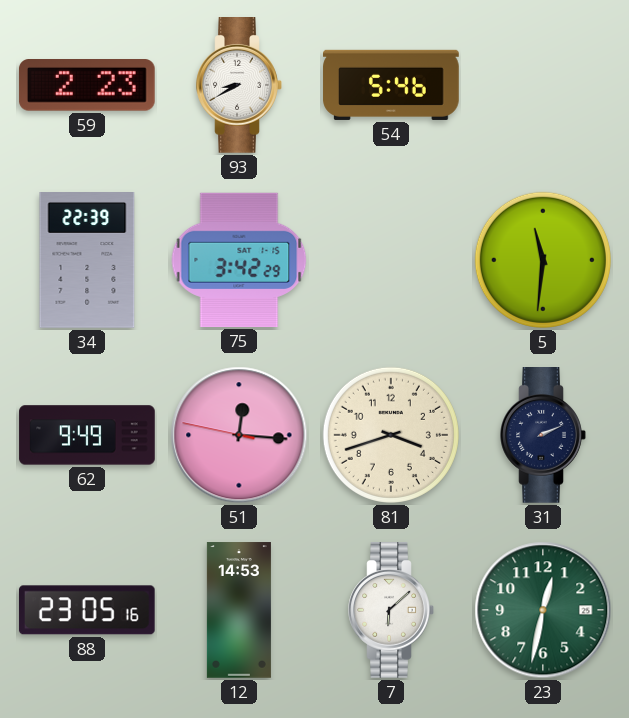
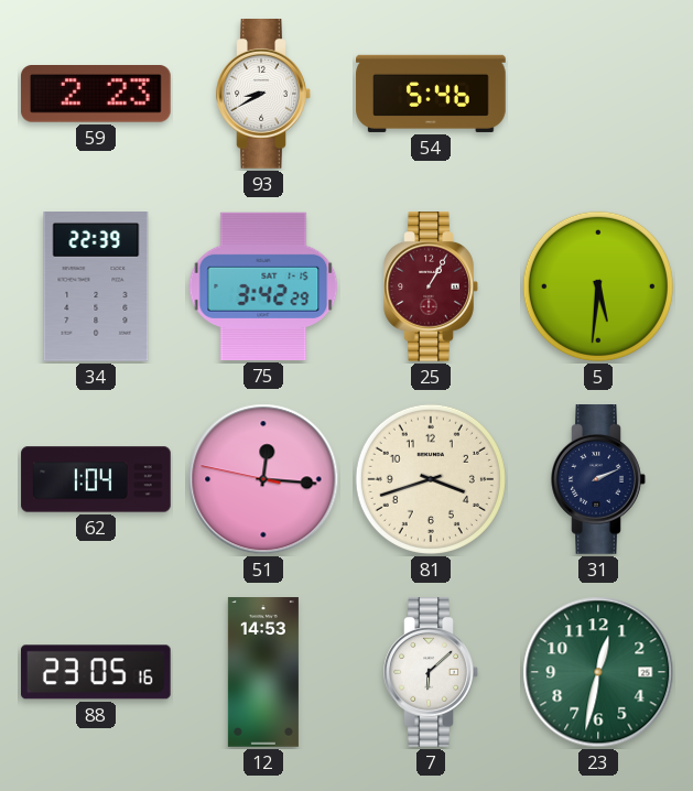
25: none -> 1:05 (431, 288)
5: 11:31 -> 5:31 (598, 286)
62: 9:49 -> 1:04 (96, 479)
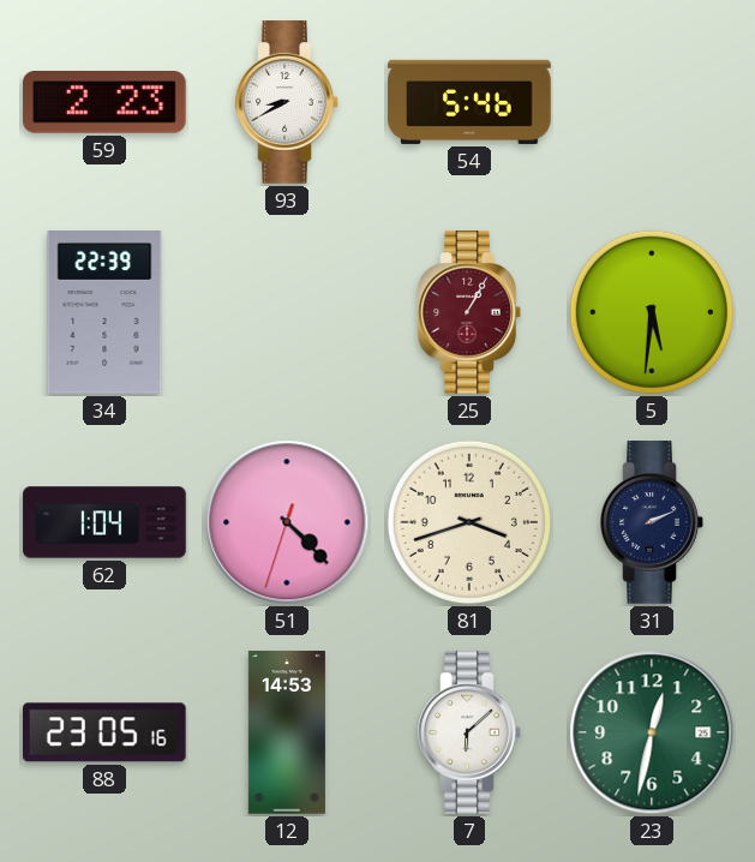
75: 3:42 -> none (263, 286)
51: 12:15 -> 4:22 (287, 522)
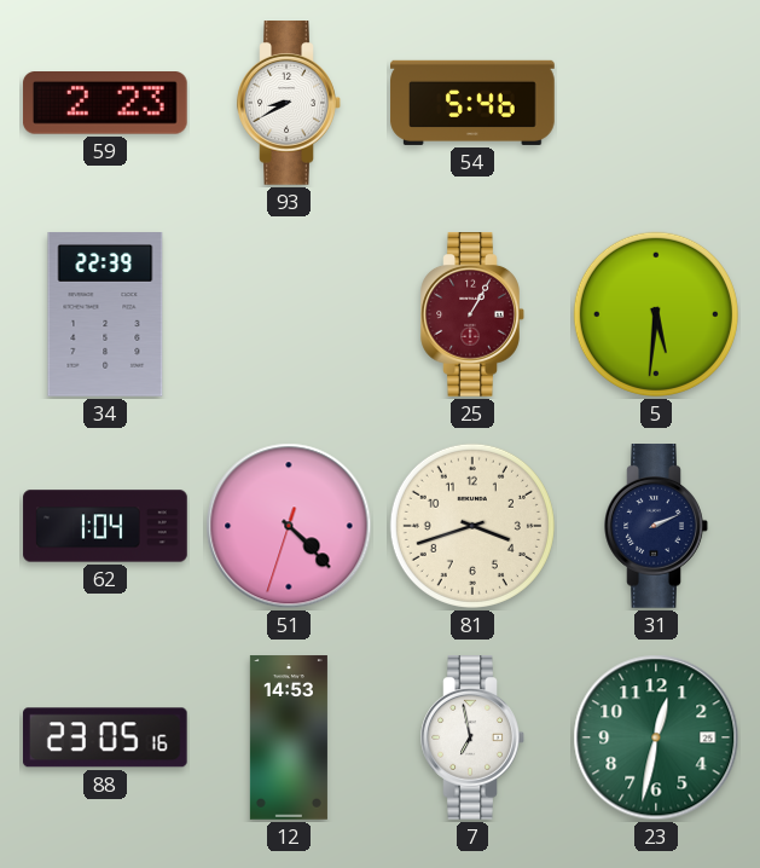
7: 6:08 -> 6:58 (472, 739)
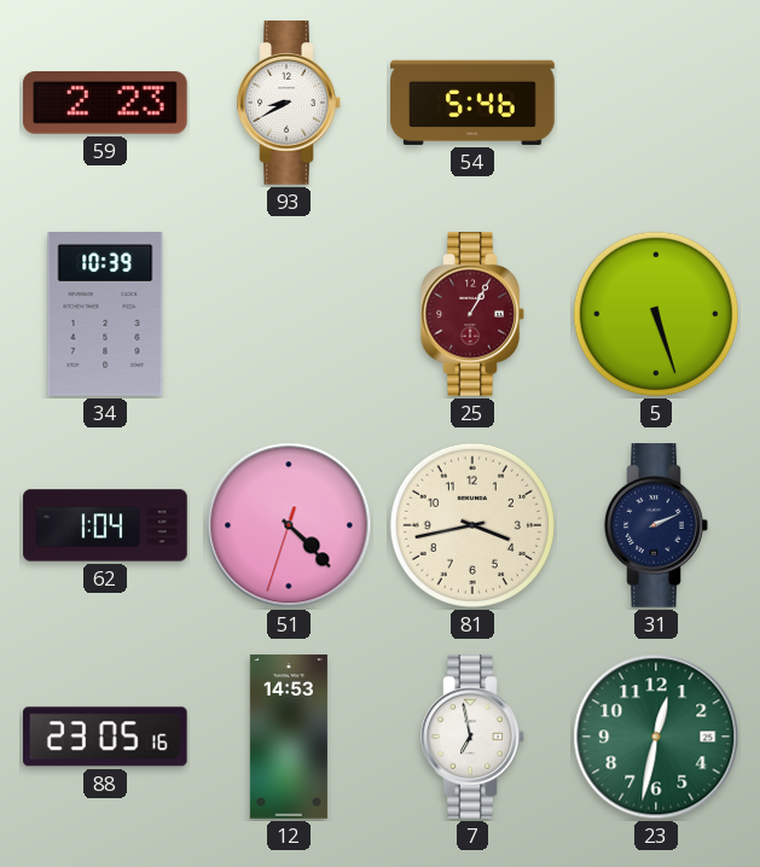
34: 22:39 -> 10:39 (105, 315)
5: 5:31 -> 5:27 (656, 314)
81: 3:42 -> 3:43 (472, 525)
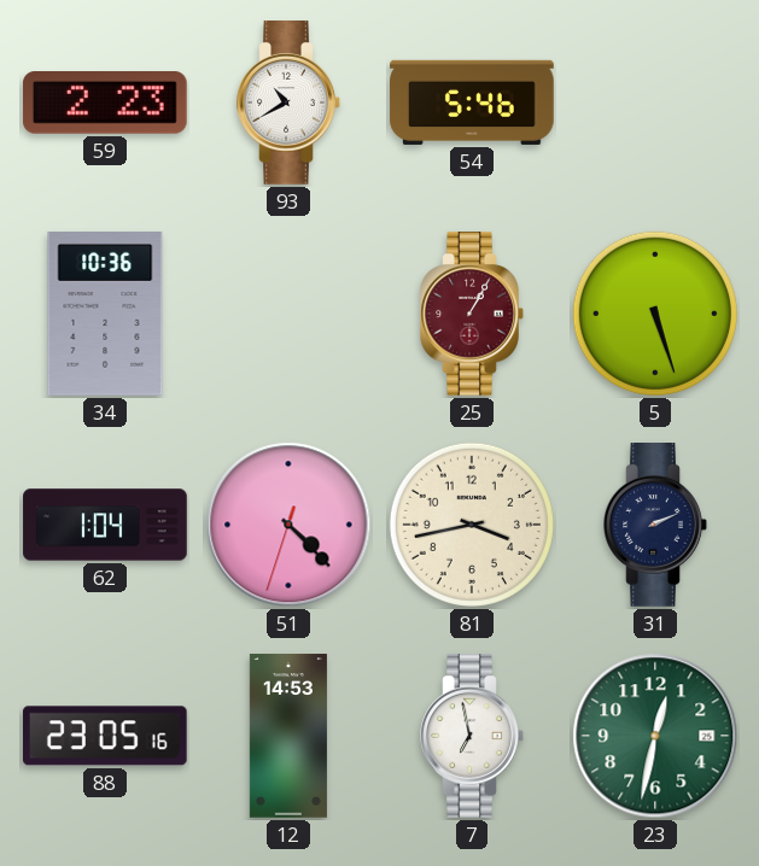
93: 8:40 -> 10:40 (288, 104)
34: 10:39 -> 10:36 (105, 315)
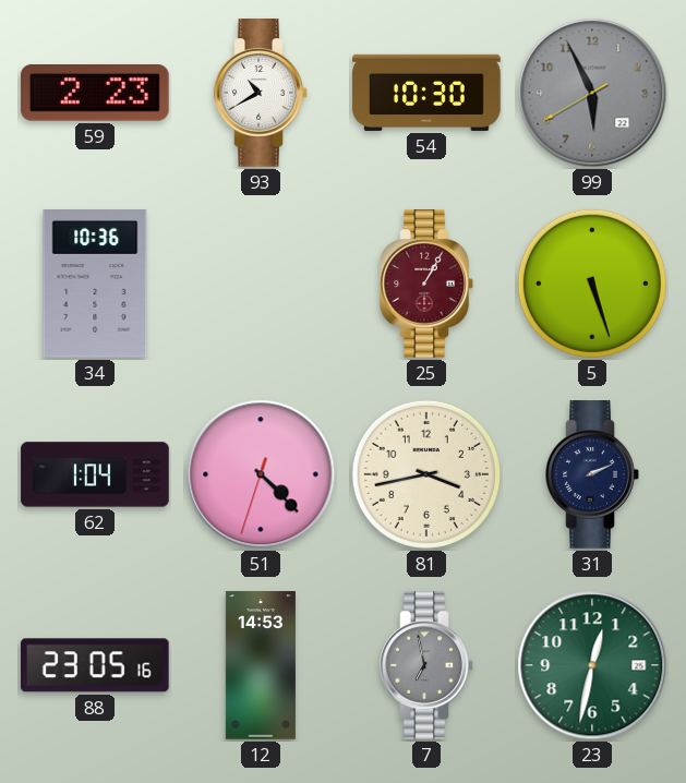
54: 5:46 -> 10:30 (426, 93)
99: none -> 5:55 (592, 93)
7 dial: white -> grey (426, 666)
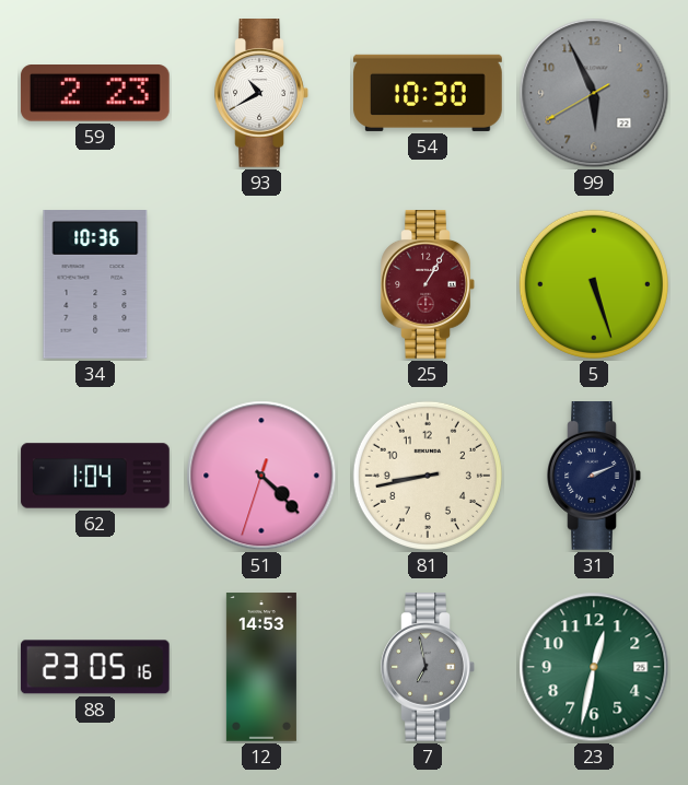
81: 3:43 -> 8:43 (428, 476)
